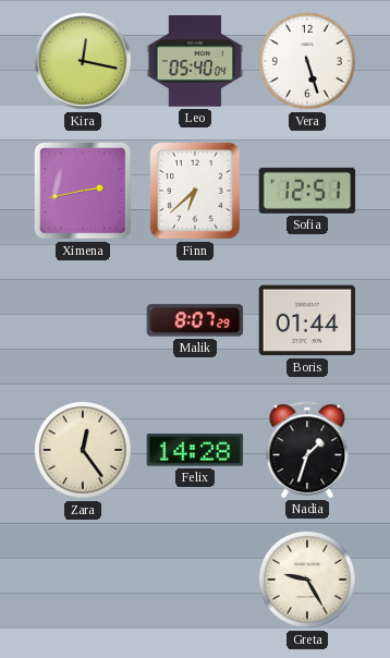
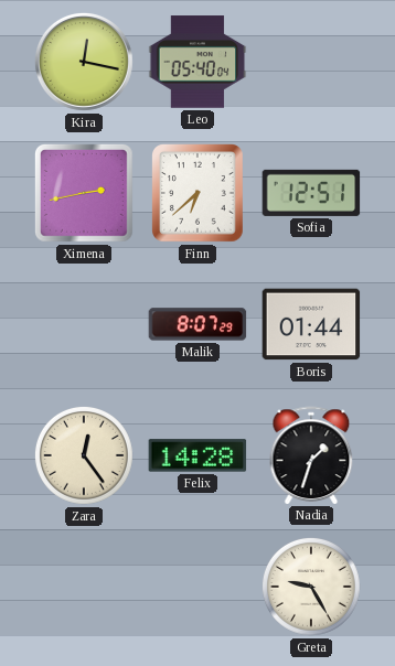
Vera: 5:27 -> none (307, 61)
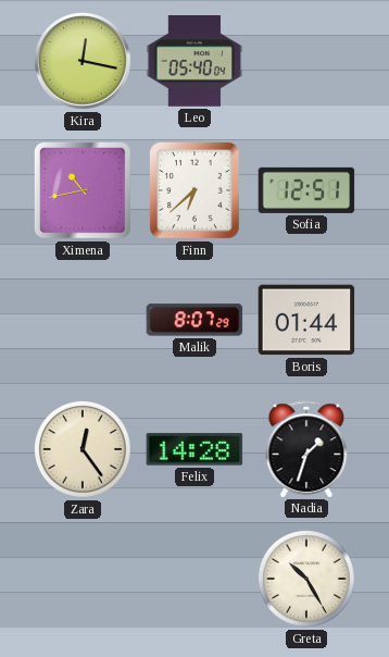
Ximena: 2:43 -> 10:43 (84, 191)
Greta: 9:25 -> 10:25 (306, 579)
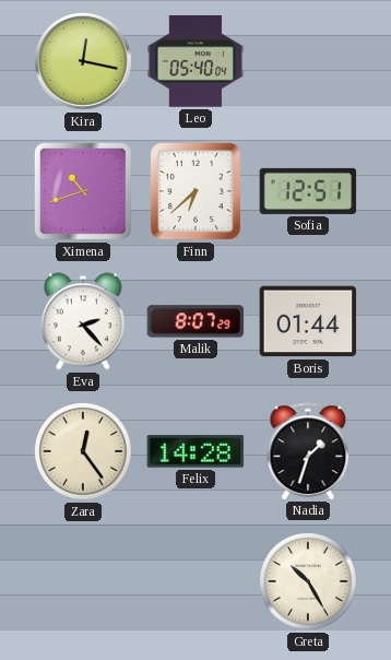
Ximena: 10:43 -> 10:42 (84, 192)
Eva: none -> 2:23 (83, 321)
